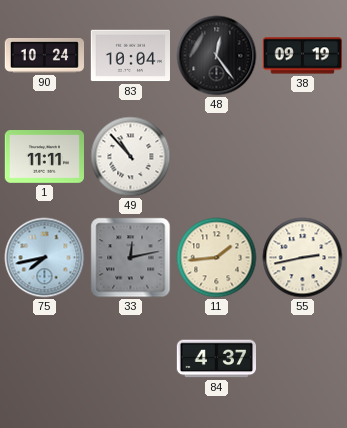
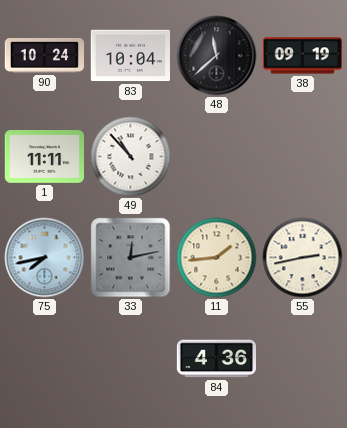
48: 12:24 -> 11:38 (217, 56)
84: 4:37 -> 4:36 (216, 359)
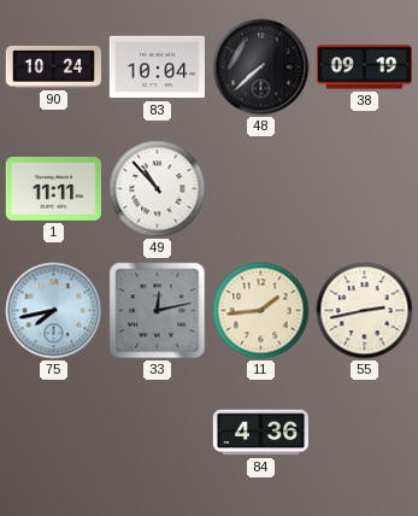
48: 11:38 -> 7:38 (261, 68)
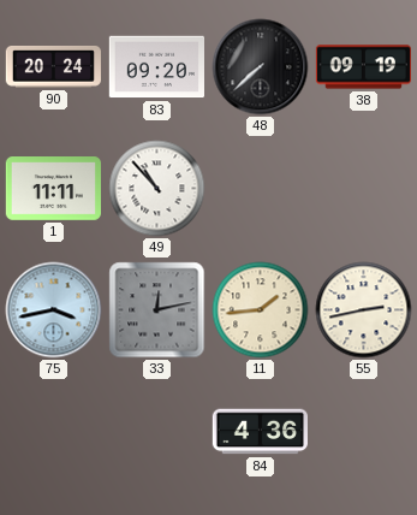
90: 10:24 -> 20:24 (53, 67)
83: 10:04 -> 09:20 (156, 67)
75: 7:43 -> 3:43 (54, 310)
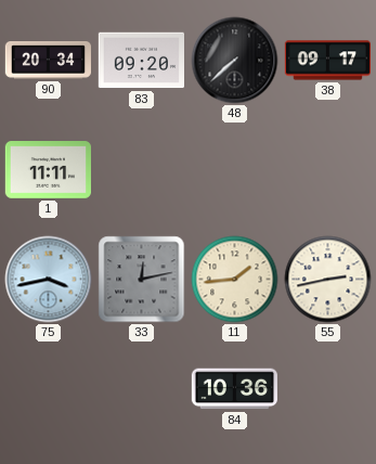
90: 20:24 -> 20:34 (48, 61)
38: 09:19 -> 09:17 (327, 61)
49: 10:53 -> none (157, 189)
84: 4:36 -> 10:36 (234, 389)
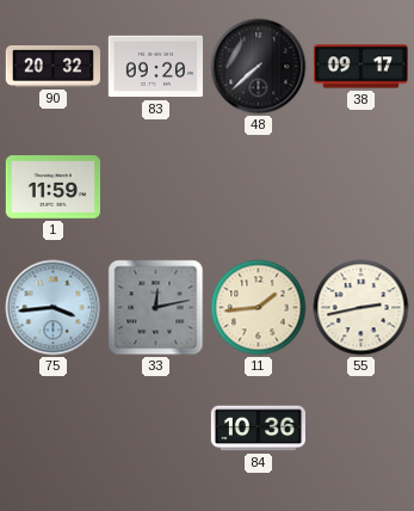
90: 20:34 -> 20:32 (52, 67)
1: 11:11 -> 11:59 (52, 187)
75: 3:43 -> 3:44 (54, 308)
